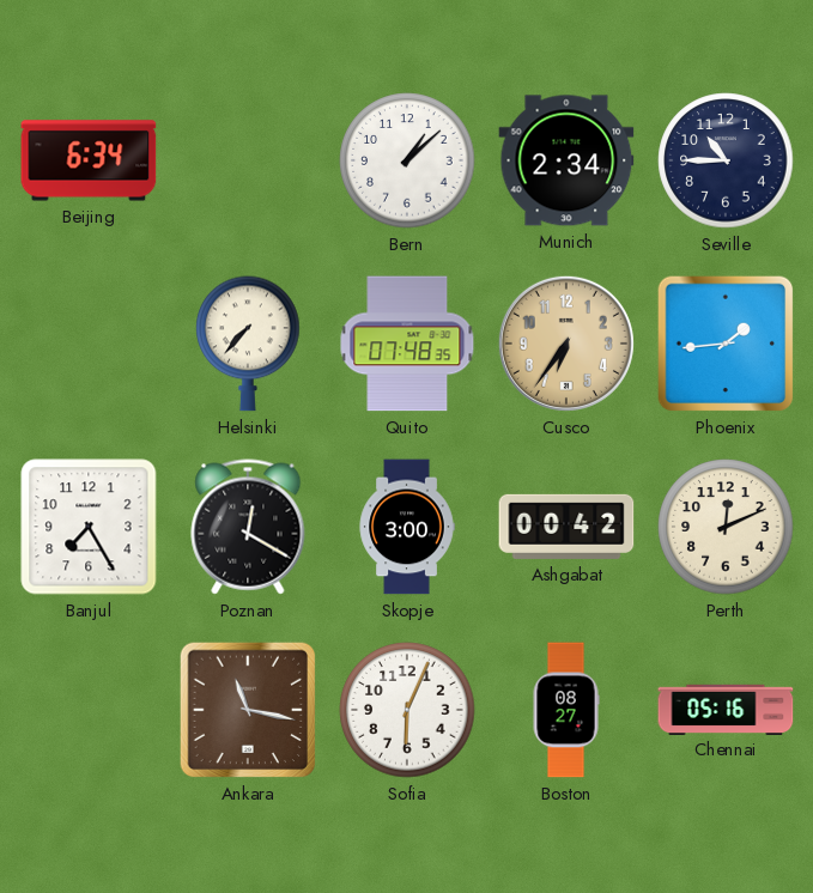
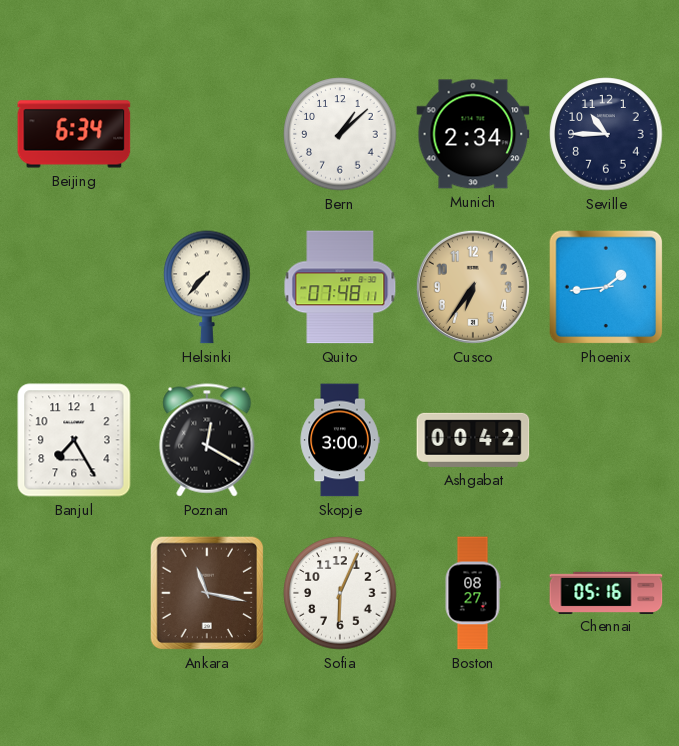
Quito: 07:48:35 -> 07:48:11 (340, 287)
Perth: 12:11 -> none (726, 527)
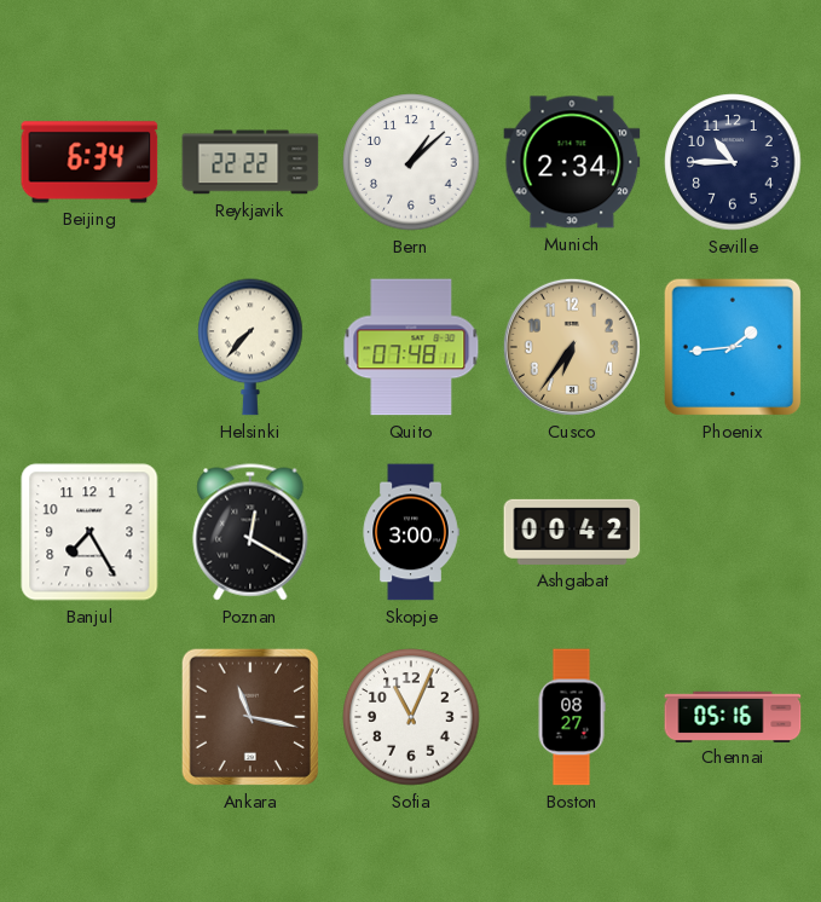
Reykjavik: none -> 22:22 (250, 162)
Sofia: 6:04 -> 11:04 (411, 717)
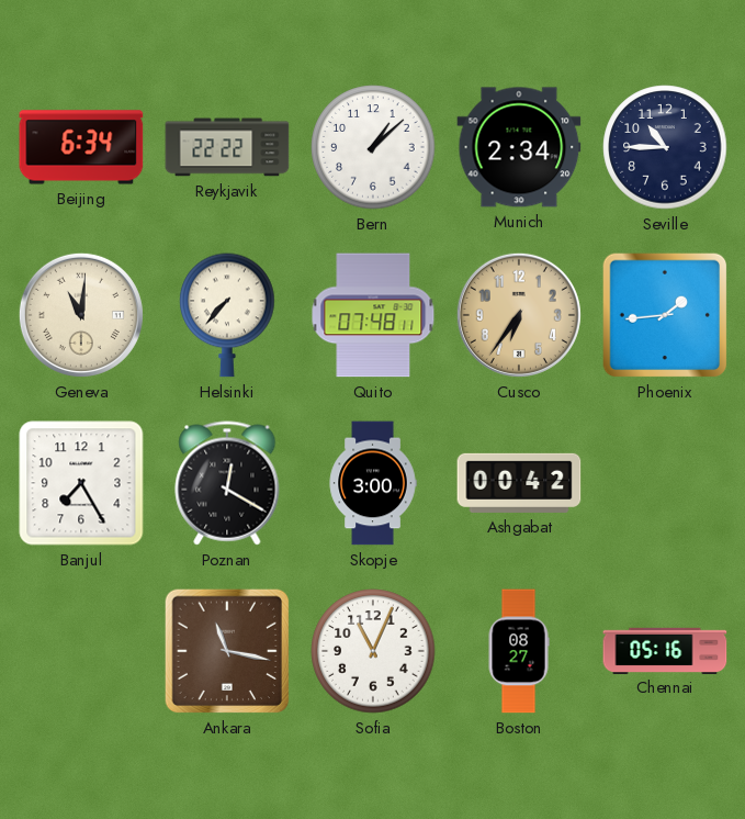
Geneva: none -> 11:01 (81, 315)
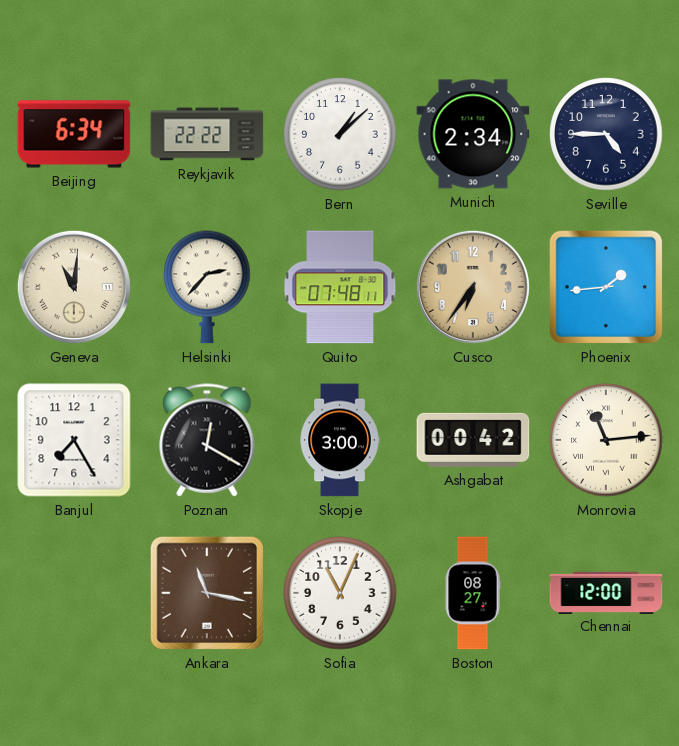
Seville: 10:45 -> 4:45 (606, 134)
Helsinki: 7:37 -> 2:37 (207, 287)
Monrovia: none -> 11:14 (606, 440)
Chennai: 05:16 -> 12:00 (606, 592)
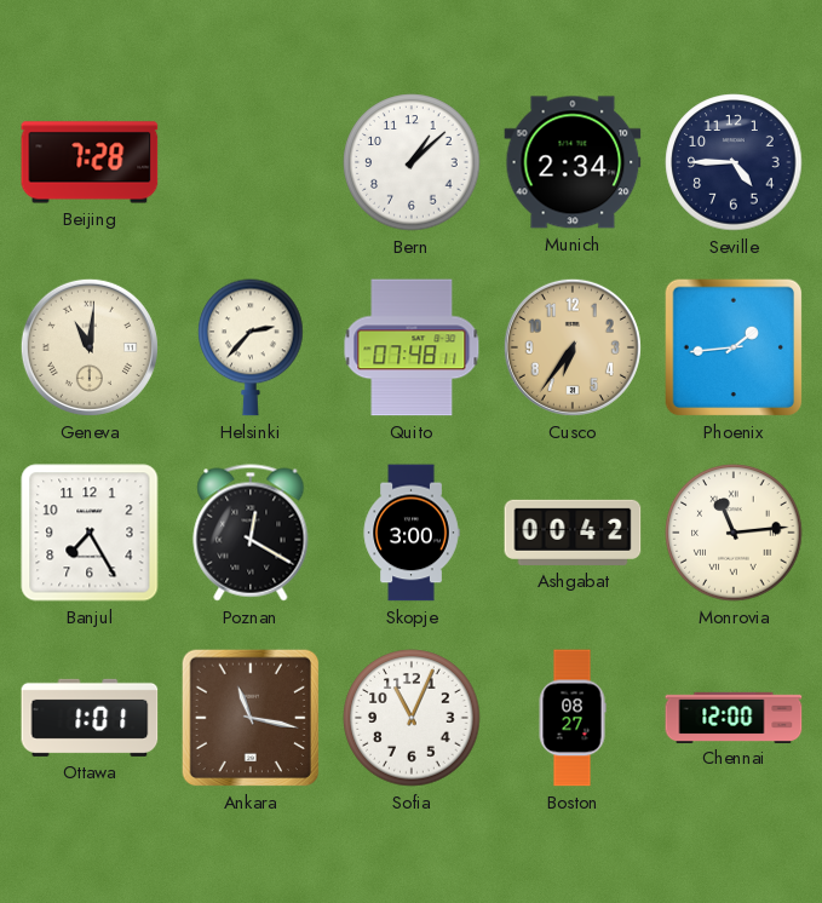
Beijing: 6:34 -> 7:28 (90, 162)
Reykjavik: 22:22 -> none (207, 134)
Ottawa: none -> 1:01 (90, 718)
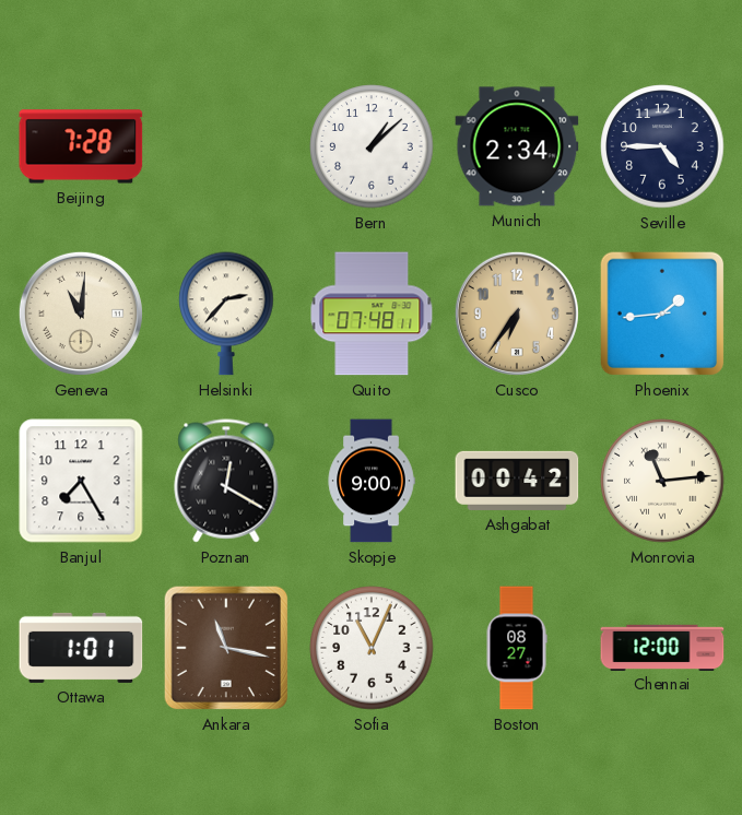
Skopje: 3:00 -> 9:00 (372, 481)
